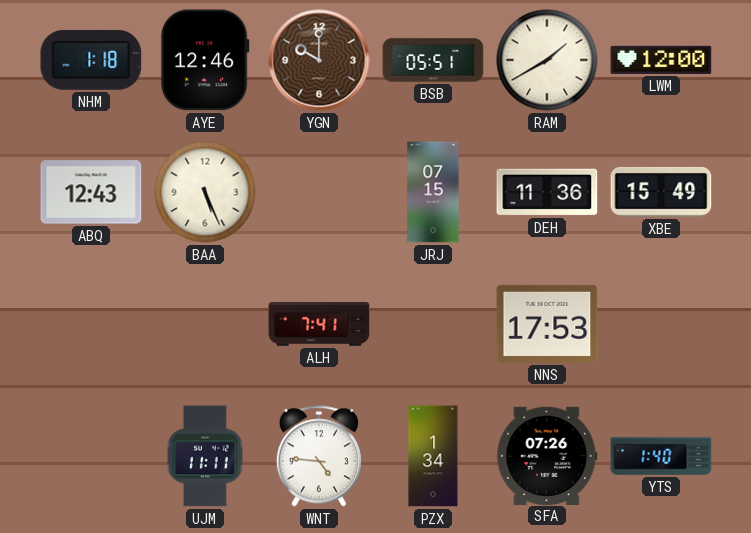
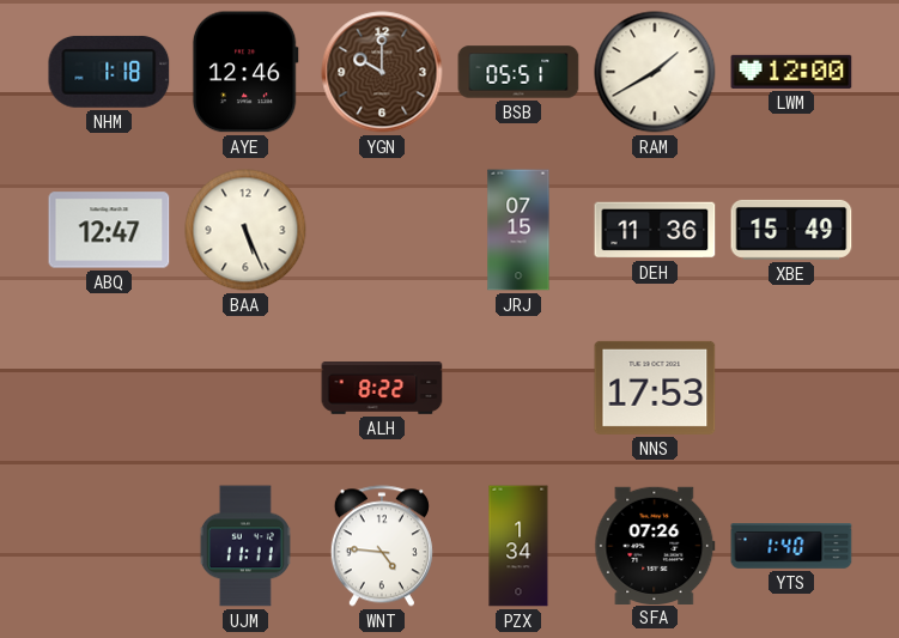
ABQ: 12:43 -> 12:47 (109, 230)
ALH: 7:41 -> 8:22 (382, 389)
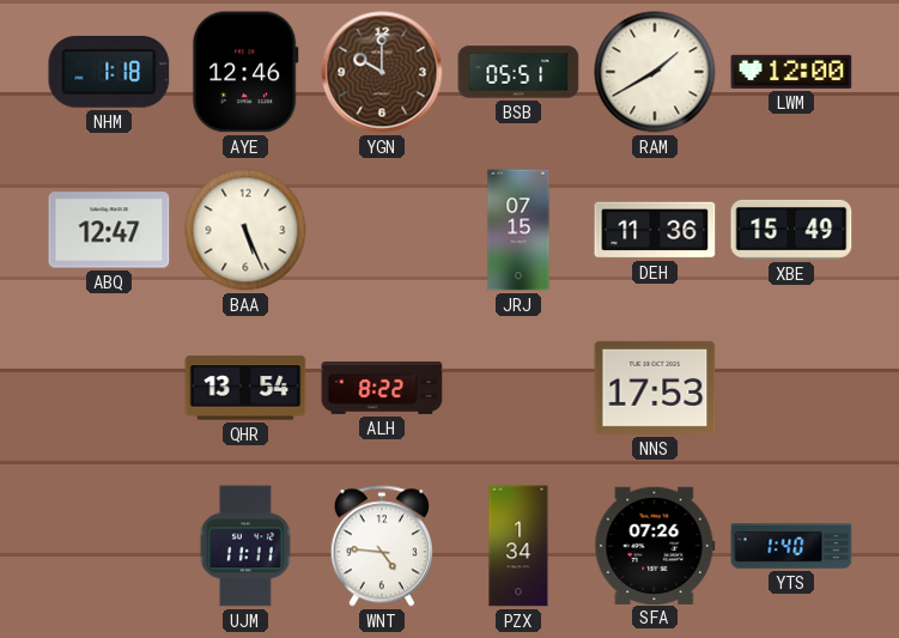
QHR: none -> 13:54 (245, 388)
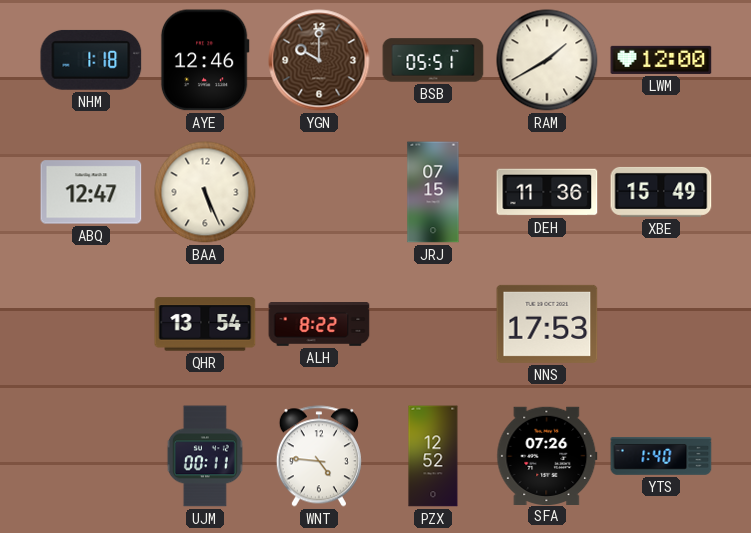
UJM: 11:11 -> 00:11 (205, 456)
PZX: 1:34 -> 12:52 (433, 456)
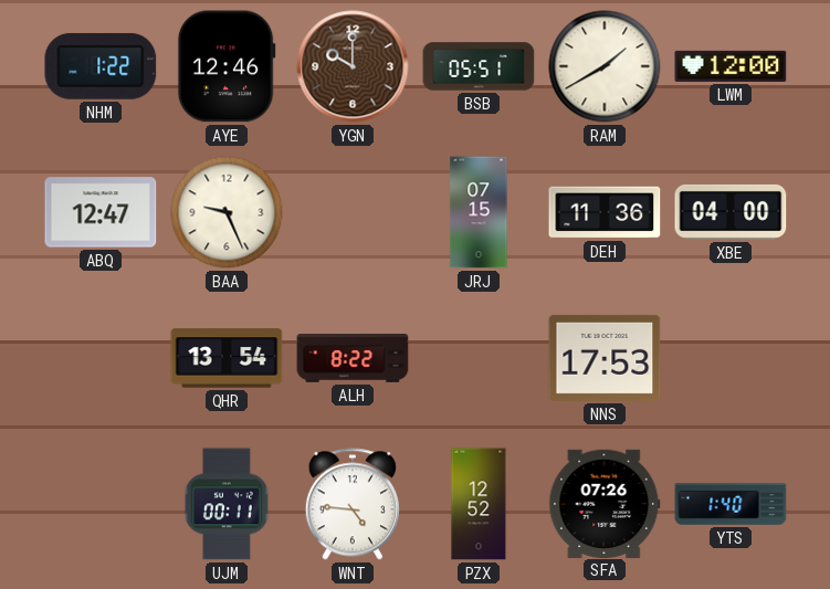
NHM: 1:18 -> 1:22 (101, 66)
BAA: 5:26 -> 9:26 (227, 212)
XBE: 15:49 -> 04:00 (731, 212)
